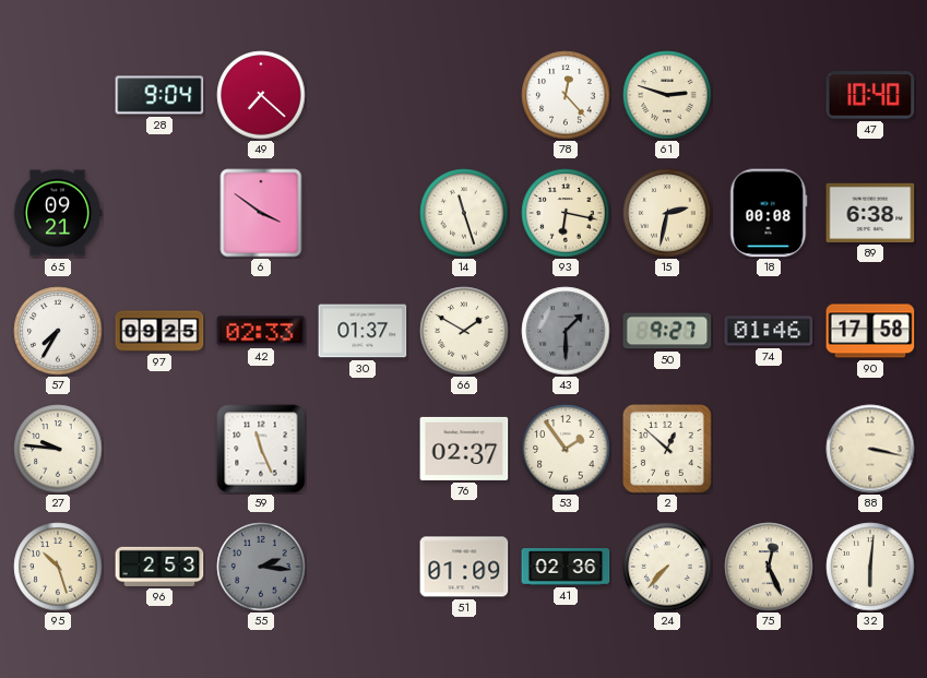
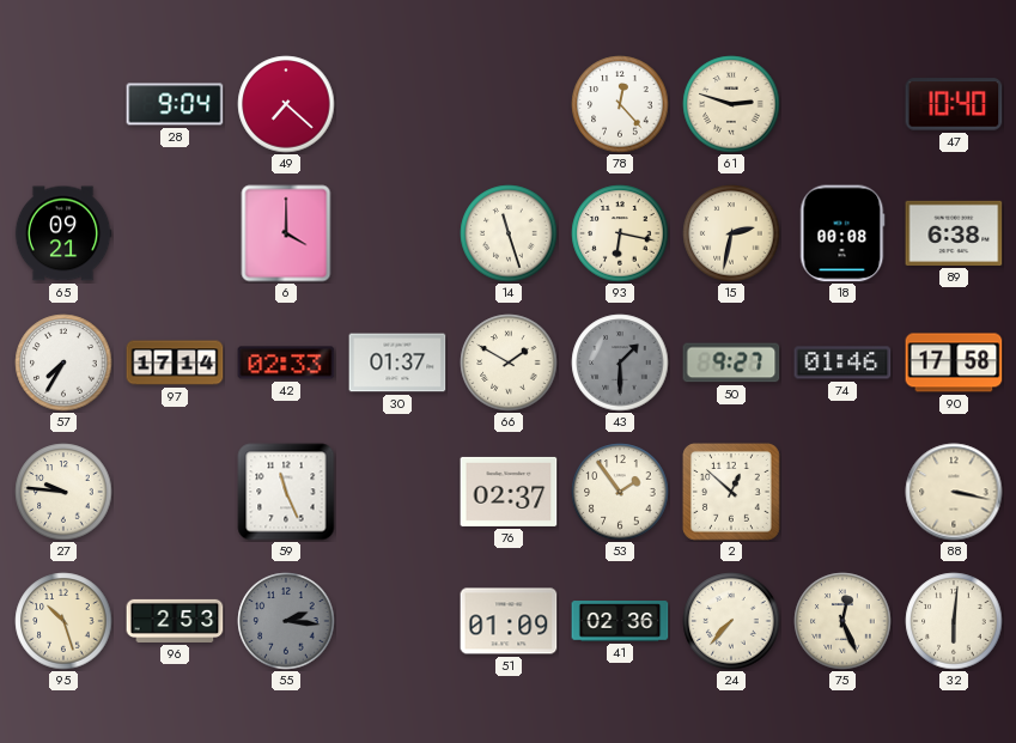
6: 3:51 -> 4:00 (286, 233)
97: 09:25 -> 17:14 (175, 363)
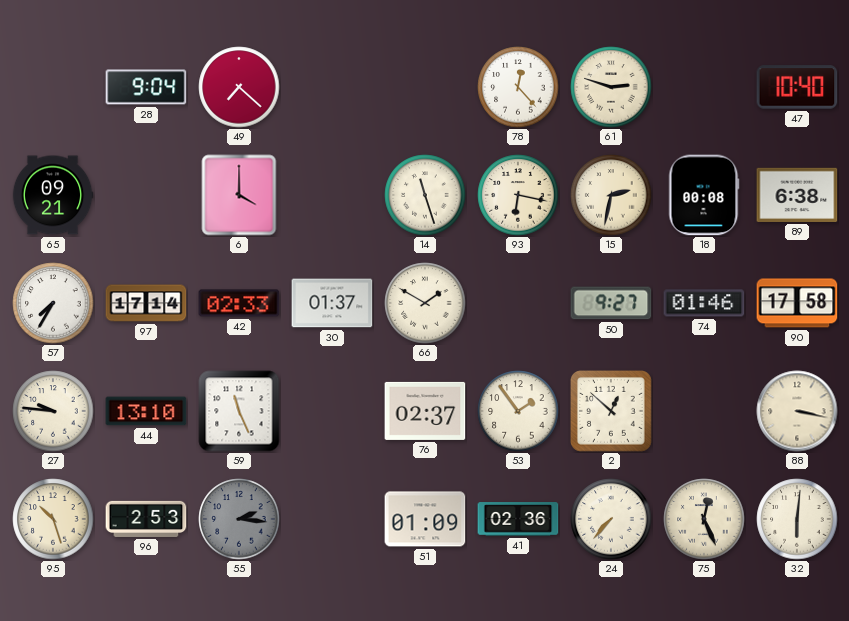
43: 1:30 -> none (620, 363)
44: none -> 13:10 (146, 411)
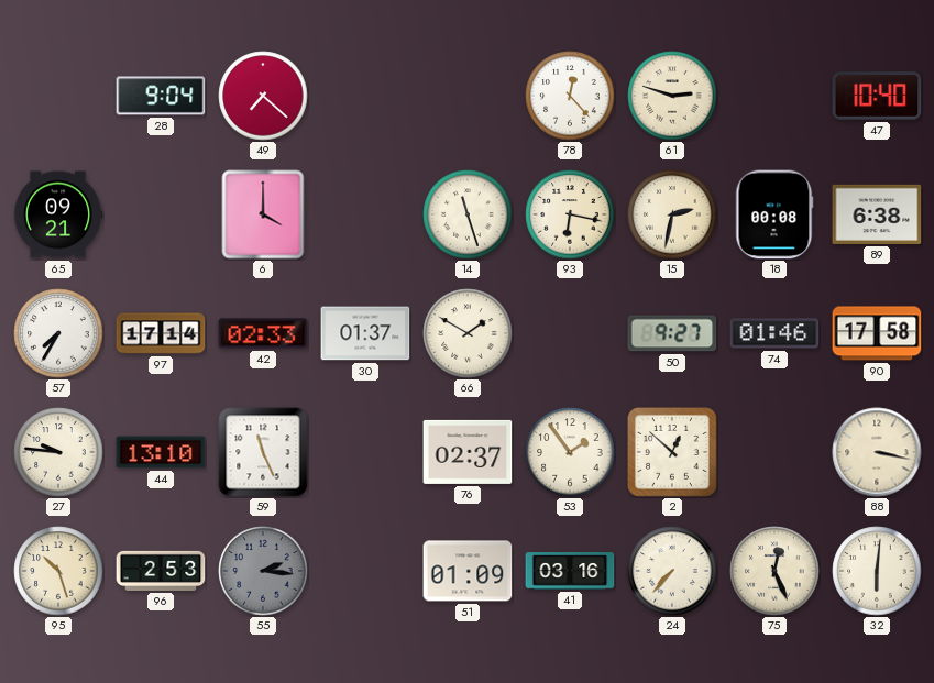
41: 02:36 -> 03:16 (570, 571)
